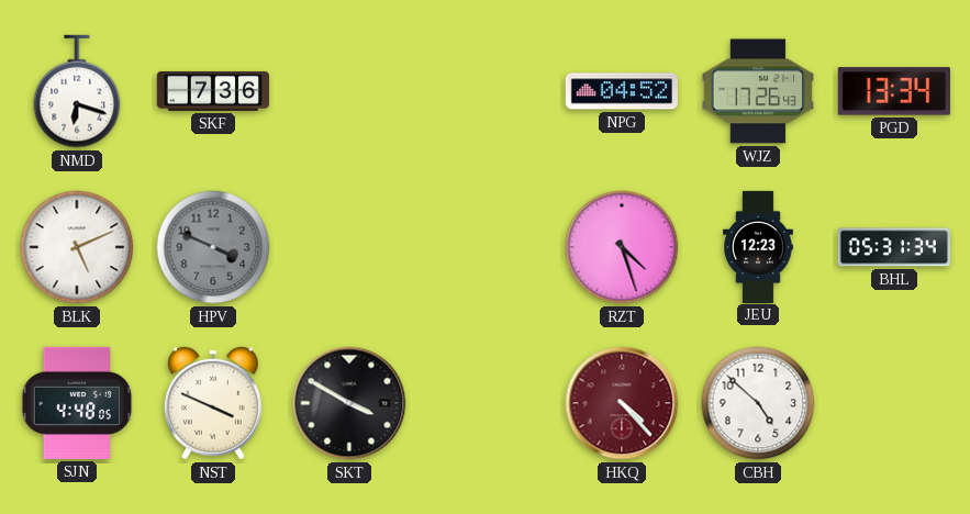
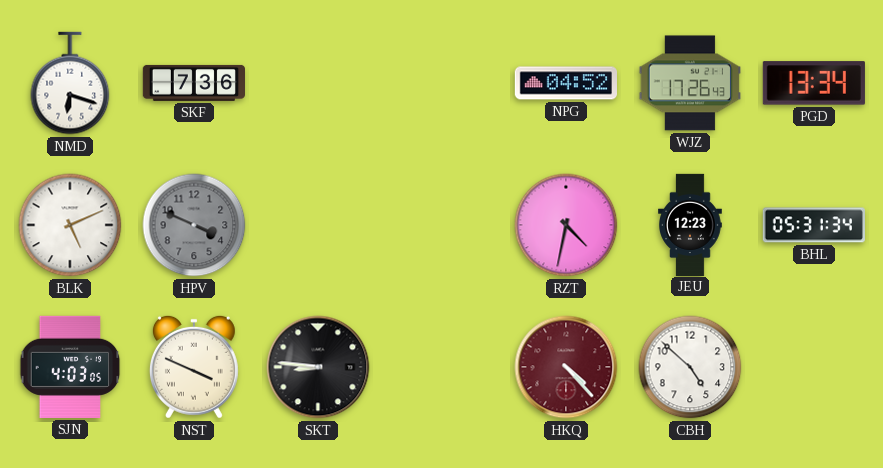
RZT: 4:27 -> 4:32 (566, 225)
SJN: 4:48 -> 4:03 (70, 367)
SKT: 3:50 -> 8:46 (318, 367)
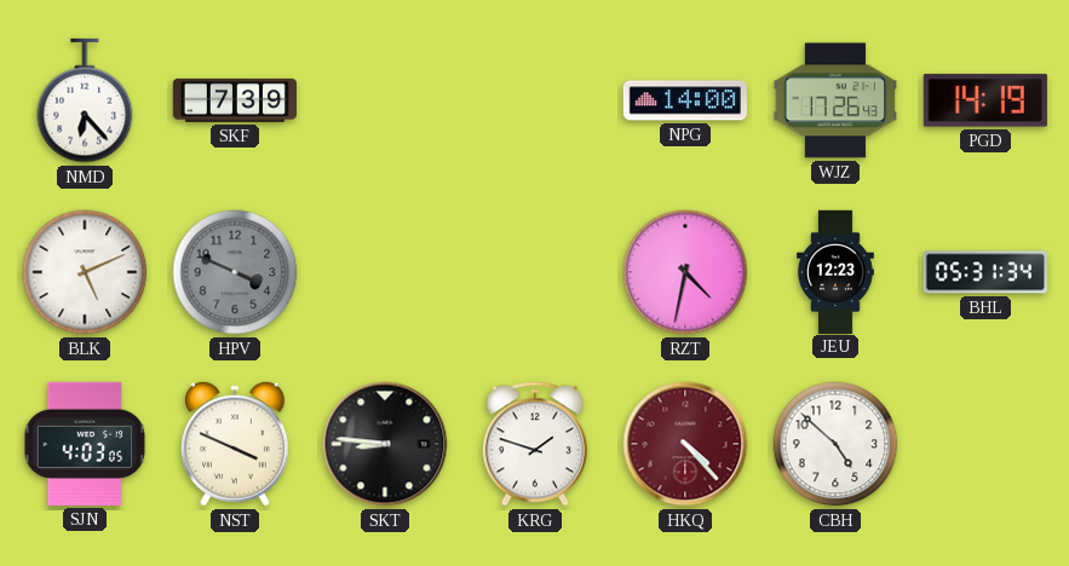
NMD: 6:18 -> 6:23 (85, 100)
SKF: 7:36 -> 7:39 (234, 100)
NPG: 04:52 -> 14:00 (684, 100)
PGD: 13:34 -> 14:19 (985, 100)
KRG: none -> 1:48 (535, 444)
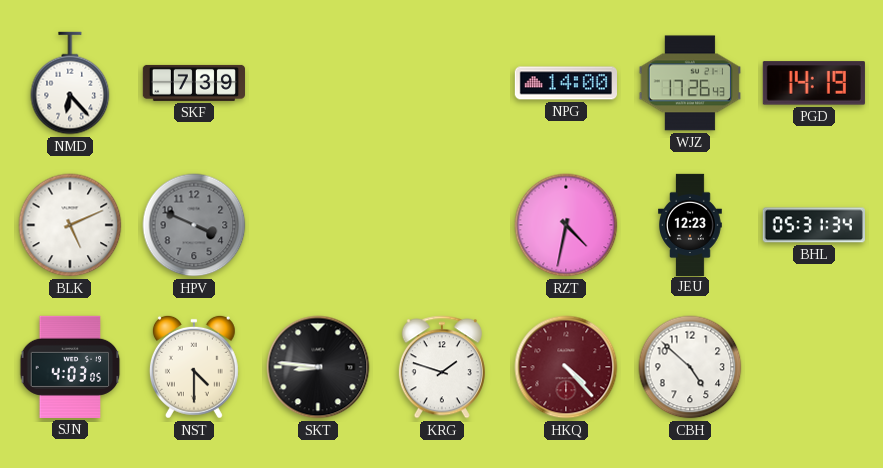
NST: 3:49 -> 4:30 (194, 367)
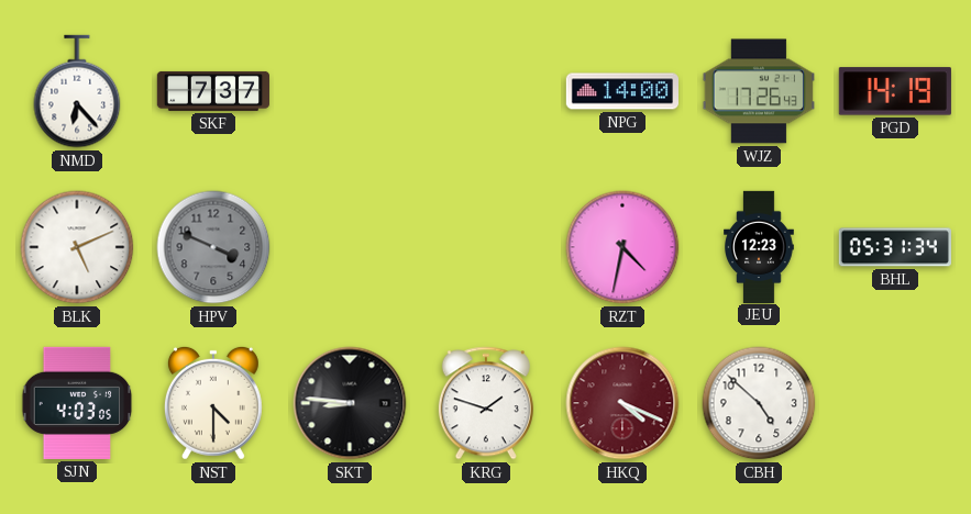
SKF: 7:39 -> 7:37 (212, 91)
HKQ: 4:23 -> 4:19 (622, 403)
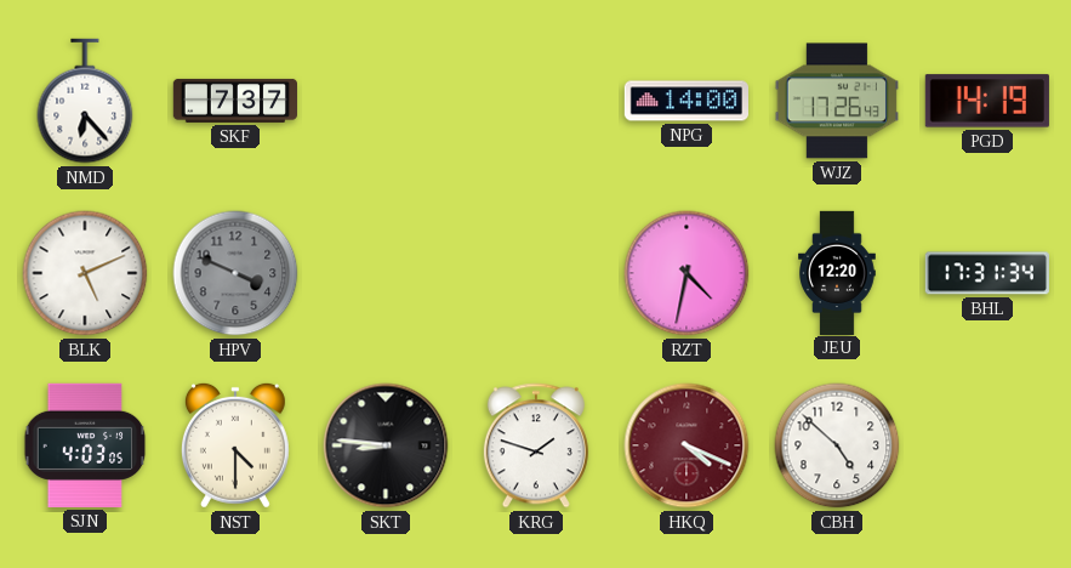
JEU: 12:23 -> 12:20 (838, 272)
BHL: 05:31 -> 17:31 (987, 273)
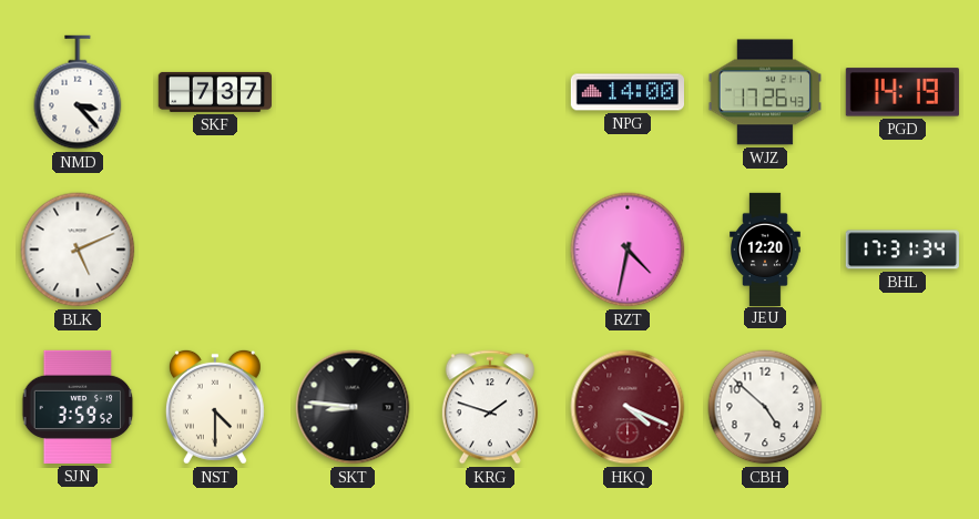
NMD: 6:23 -> 3:23 (78, 92)
HPV: 3:49 -> none (235, 273)
SJN: 4:03 -> 3:59 (78, 407)
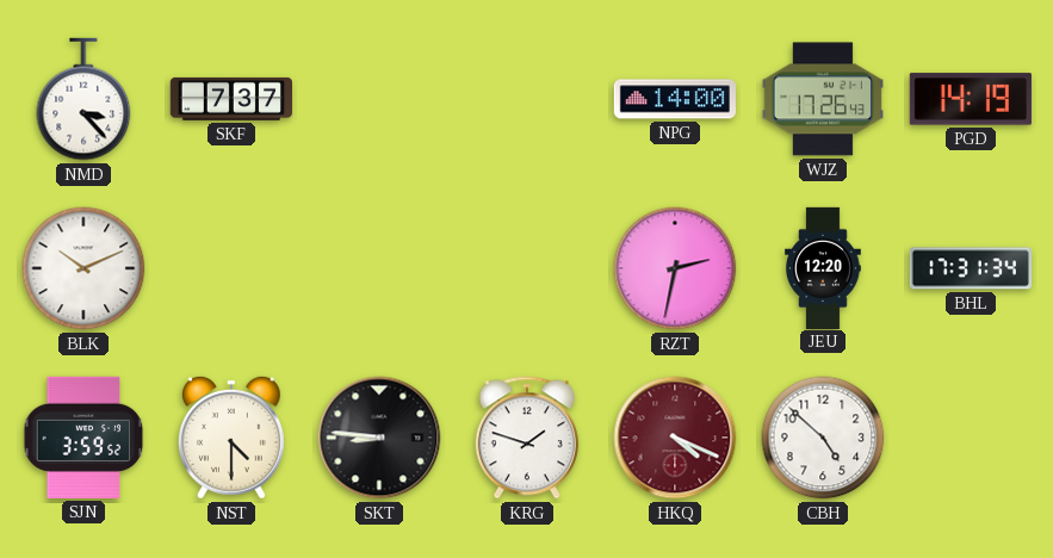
BLK: 5:11 -> 10:11 (83, 268)
RZT: 4:32 -> 2:32 (675, 268)
